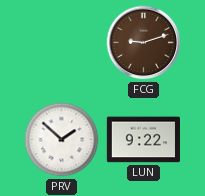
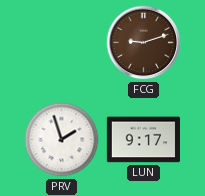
PRV: 1:52 -> 1:57 (62, 140)
LUN: 9:22 -> 9:17 (143, 140)
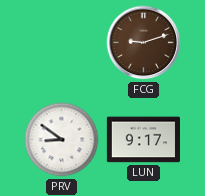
PRV: 1:57 -> 8:51 (62, 140)
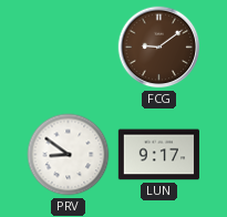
FCG: 9:12 -> 9:09 (159, 48)
